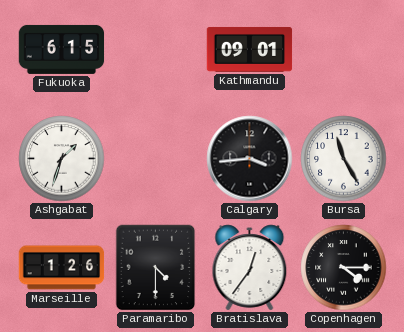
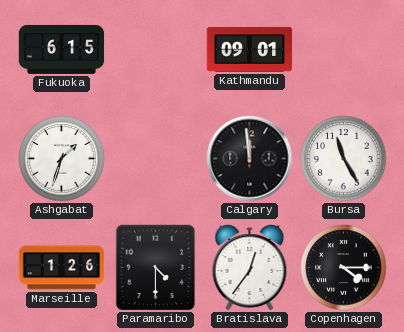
Calgary: 3:44 -> 11:59 (250, 159)
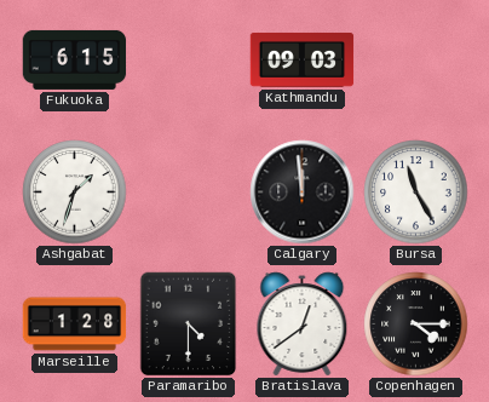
Kathmandu: 09:01 -> 09:03 (303, 59)
Marseille: 1:26 -> 1:28 (75, 325)
Bratislava: 12:36 -> 12:39 (303, 325)
